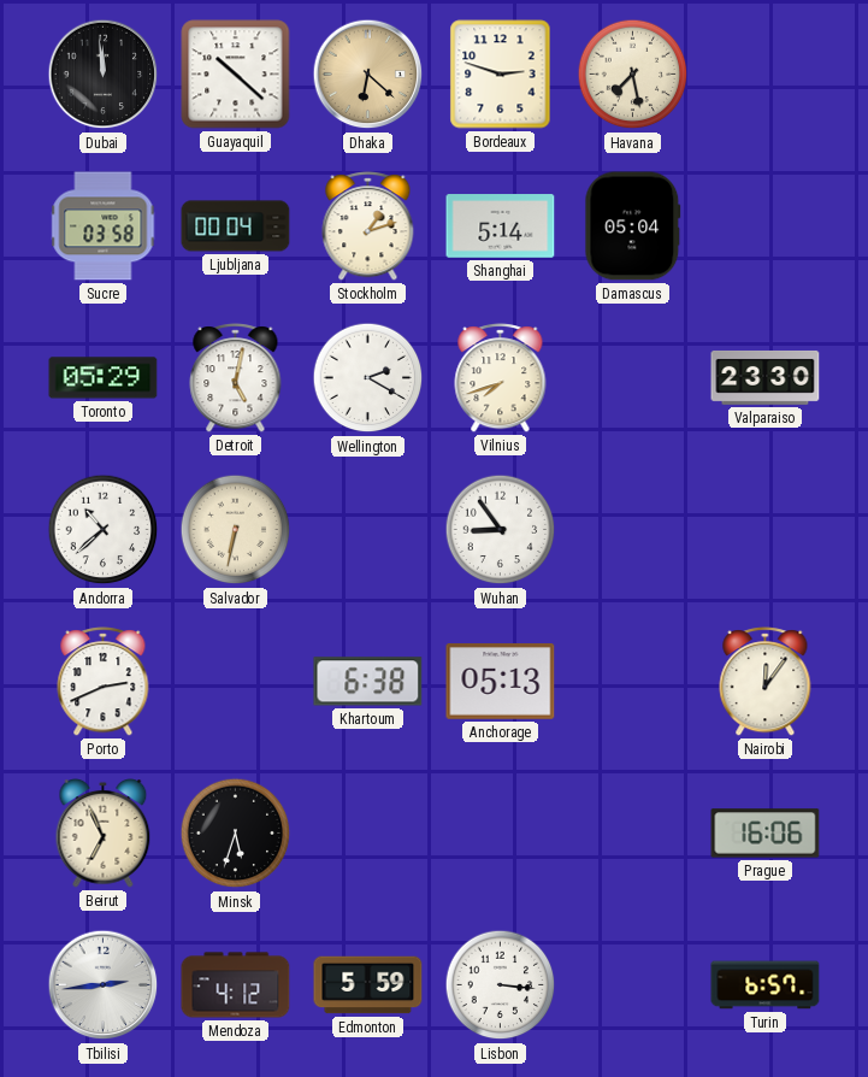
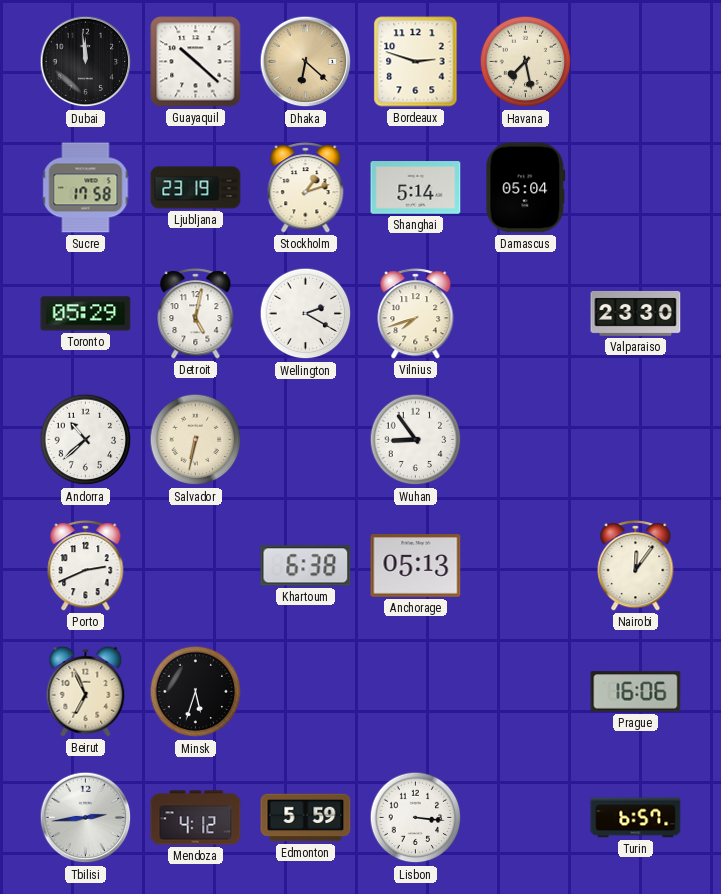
Sucre: 03:58 -> 17:58 (86, 188)
Ljubljana: 00:04 -> 23:19 (196, 188)
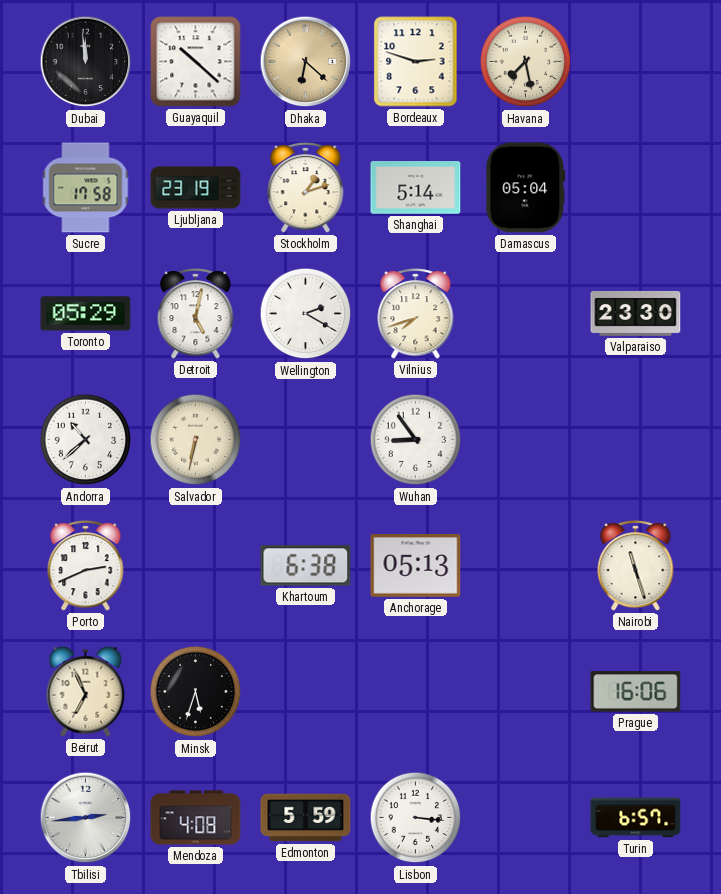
Nairobi: 12:06 -> 11:27 (636, 566)
Mendoza: 4:12 -> 4:08 (196, 818)
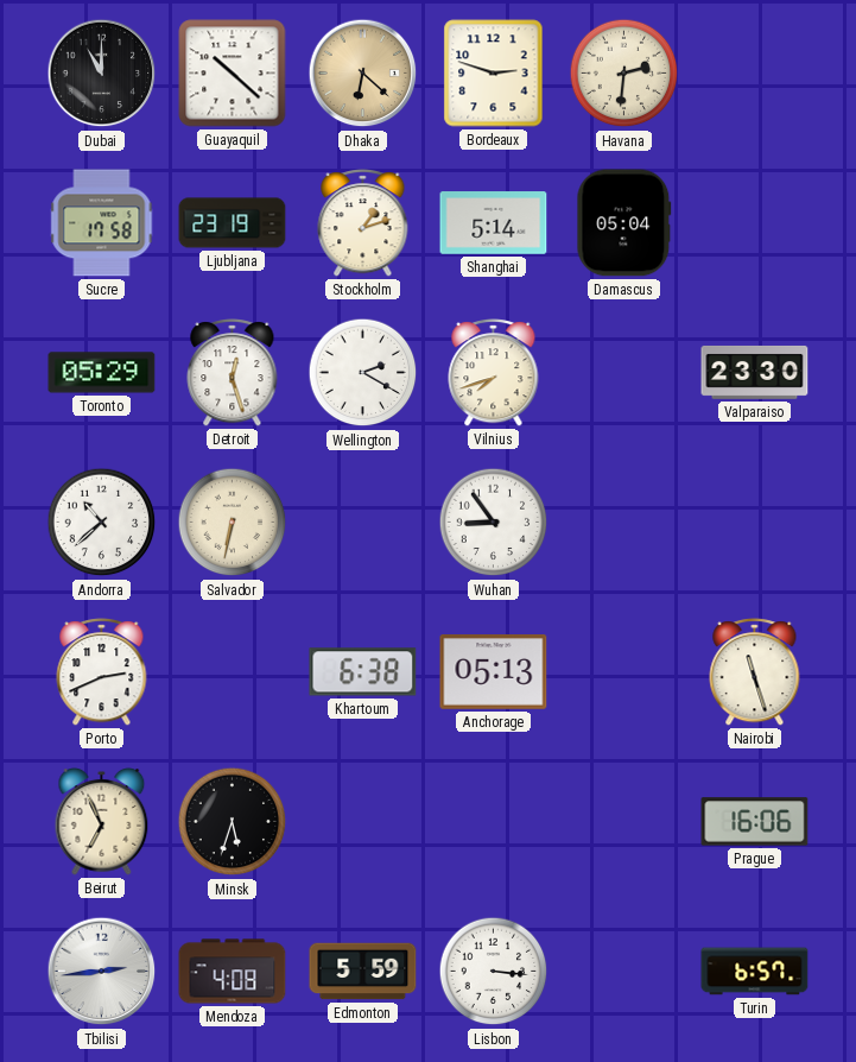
Dubai: 11:59 -> 11:00 (102, 74)
Havana: 7:28 -> 2:31 (624, 74)
Detroit: 5:02 -> 12:27 (233, 373)
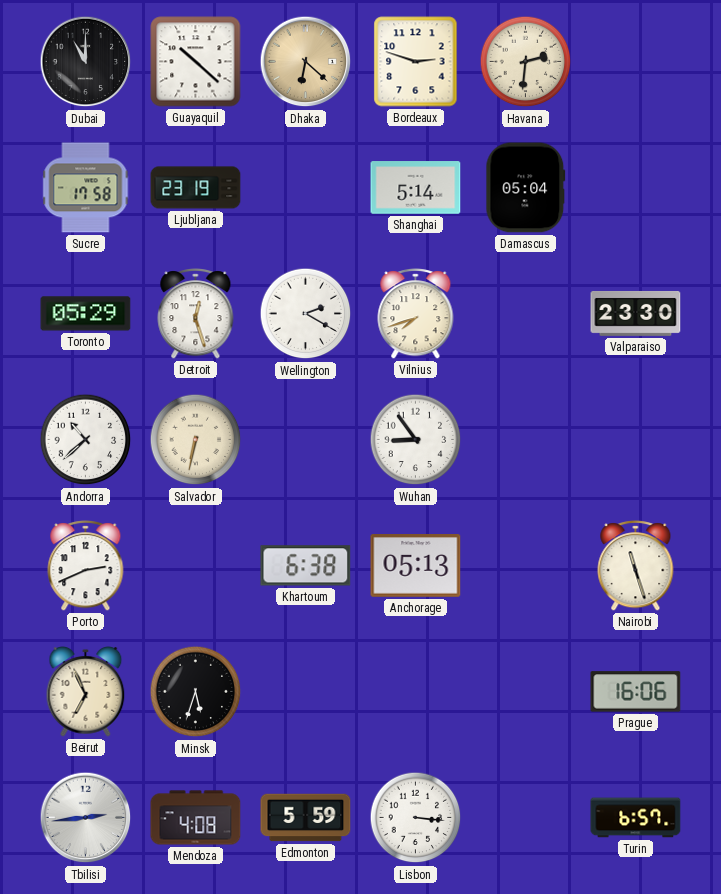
Stockholm: 1:12 -> none (363, 223)
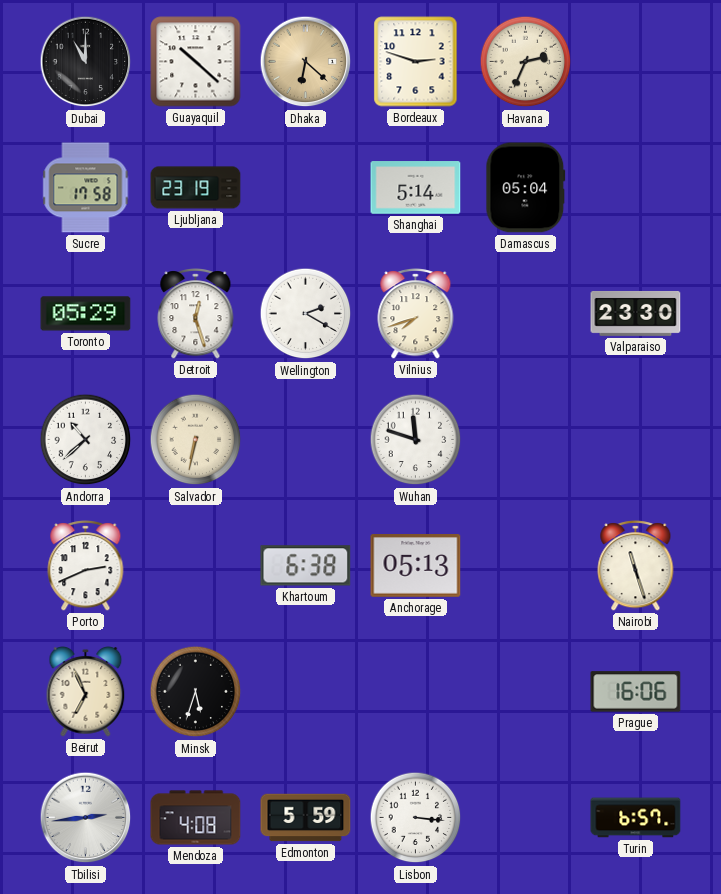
Havana: 2:31 -> 2:34 (526, 62)
Wuhan: 8:54 -> 11:48 (416, 440)
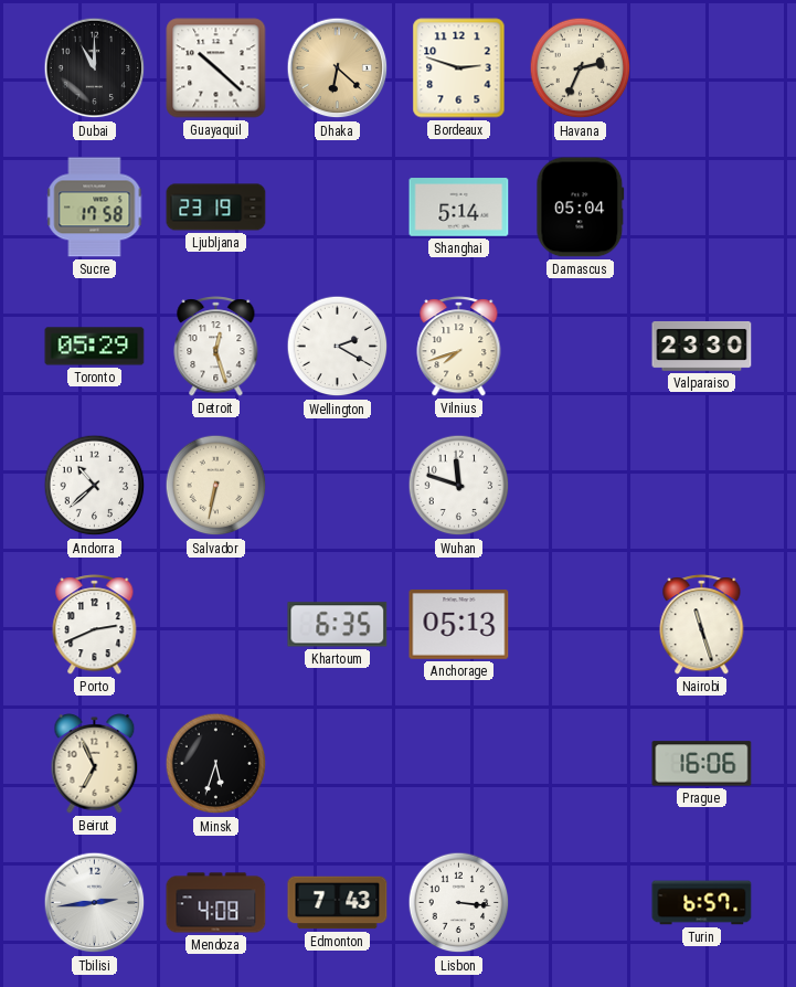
Khartoum: 6:38 -> 6:35 (338, 625)
Edmonton: 5:59 -> 7:43 (338, 903)
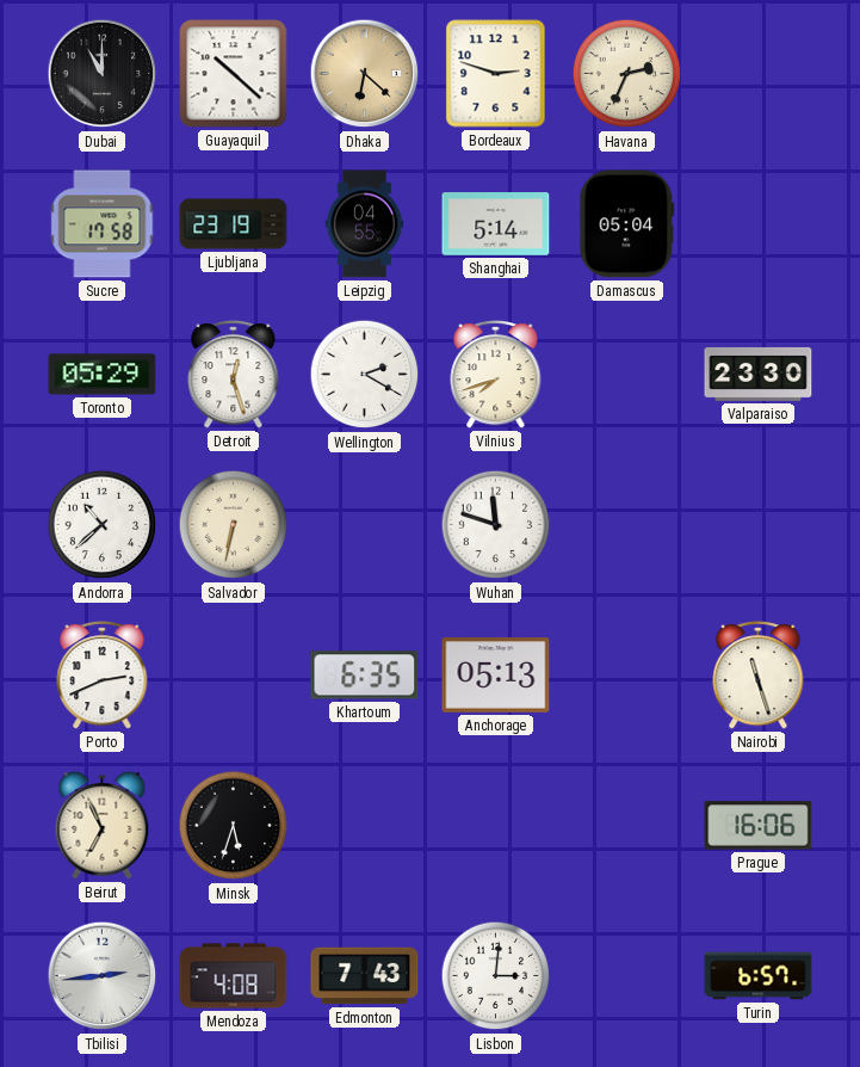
Leipzig: none -> 04:55 (365, 224)
Lisbon: 3:16 -> 3:01 (496, 976)
